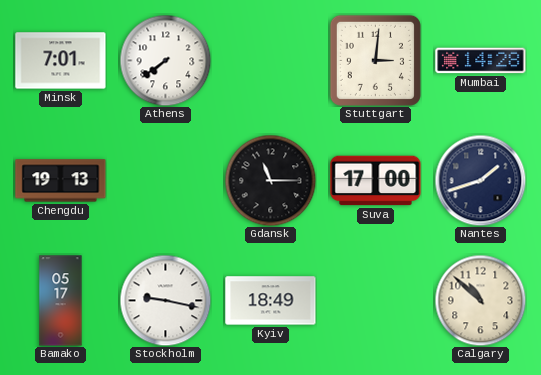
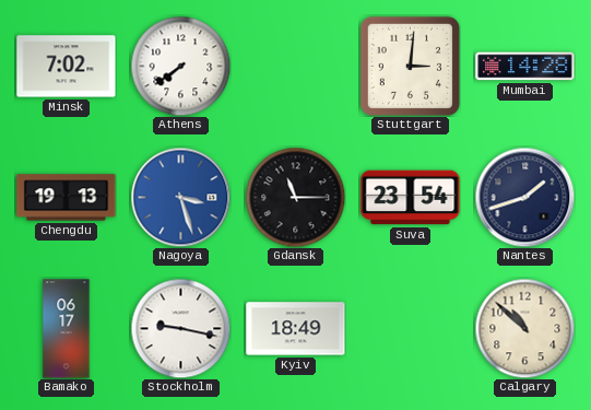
Minsk: 7:01 -> 7:02 (67, 67)
Nagoya: none -> 3:27 (180, 197)
Suva: 17:00 -> 23:54 (411, 198)
Bamako: 05:17 -> 06:17 (67, 329)
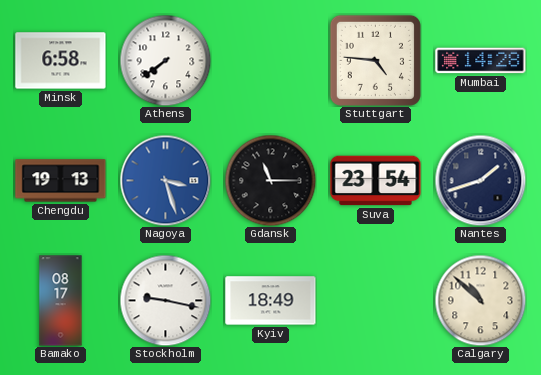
Minsk: 7:02 -> 6:58 (61, 61)
Stuttgart: 3:01 -> 4:46 (375, 60)
Bamako: 06:17 -> 08:17 (61, 301)
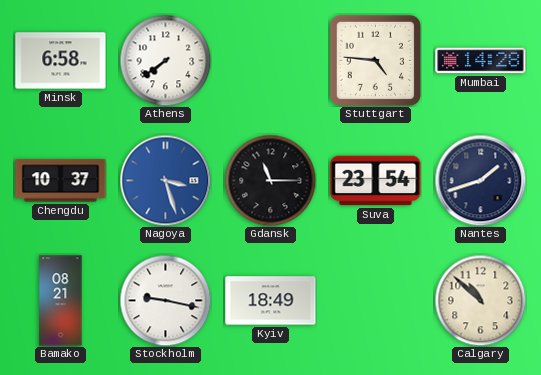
Chengdu: 19:13 -> 10:37 (61, 181)
Bamako: 08:17 -> 08:21 (61, 301)
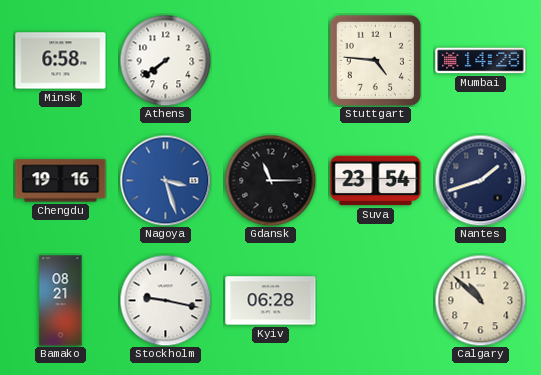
Chengdu: 10:37 -> 19:16 (61, 181)
Kyiv: 18:49 -> 06:28 (271, 301)
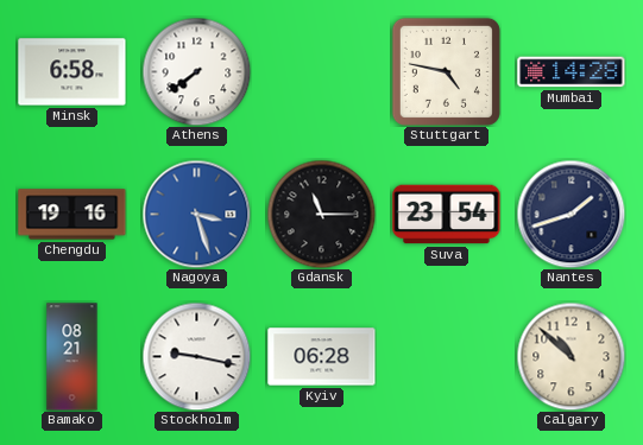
Stuttgart: 4:46 -> 4:47 (446, 71)
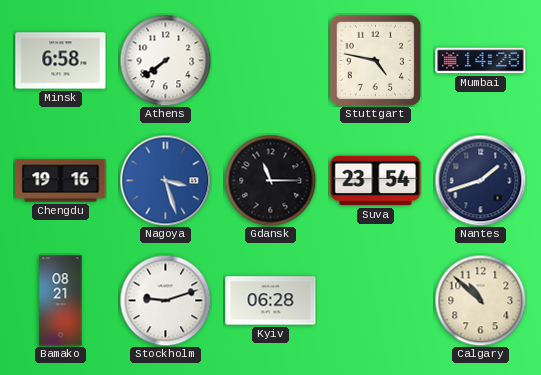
Stockholm: 9:17 -> 9:12 (165, 300)
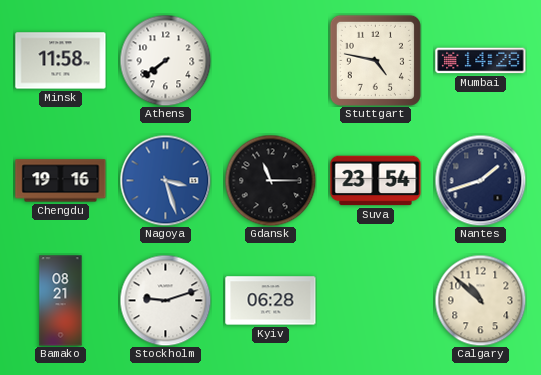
Minsk: 6:58 -> 11:58 (61, 61)
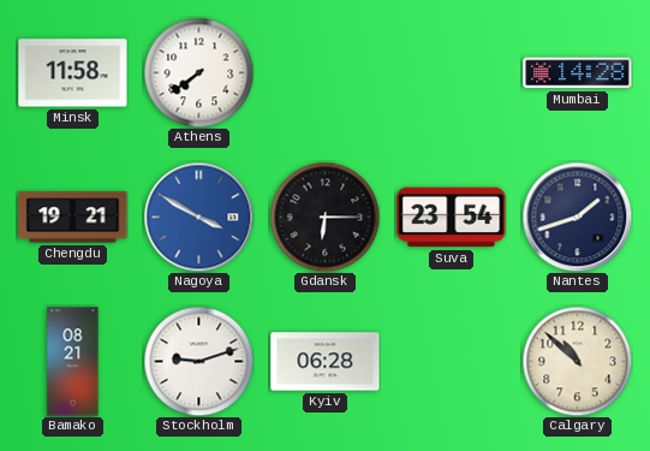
Stuttgart: 4:47 -> none (375, 60)
Chengdu: 19:16 -> 19:21 (73, 218)
Nagoya: 3:27 -> 3:50 (198, 216)
Gdansk: 11:15 -> 6:15 (324, 216)
